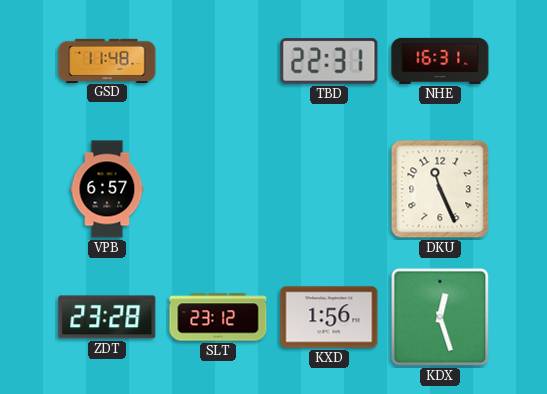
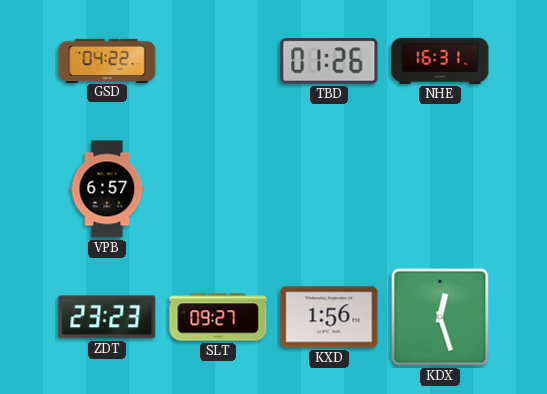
GSD: 11:48 -> 04:22 (107, 60)
TBD: 22:31 -> 01:26 (329, 61)
DKU: 11:26 -> none (440, 189)
ZDT: 23:28 -> 23:23 (107, 317)
SLT: 23:12 -> 09:27 (218, 317)
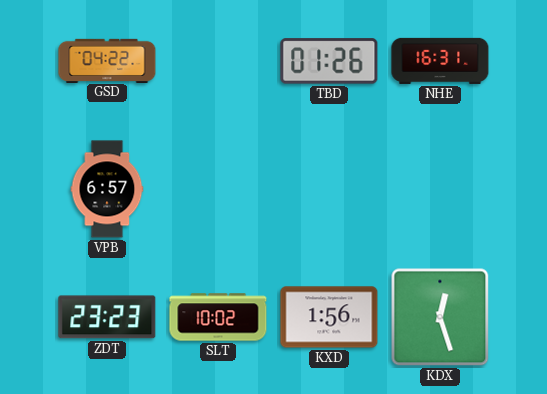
SLT: 09:27 -> 10:02 (218, 317)
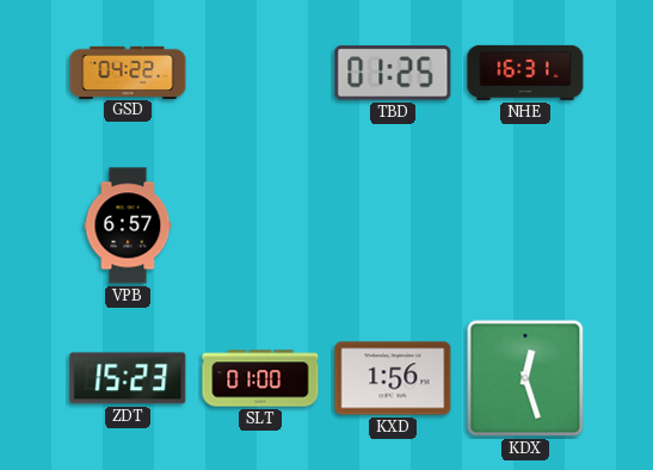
TBD: 01:26 -> 01:25 (393, 73)
ZDT: 23:23 -> 15:23 (128, 378)
SLT: 10:02 -> 01:00 (260, 378)
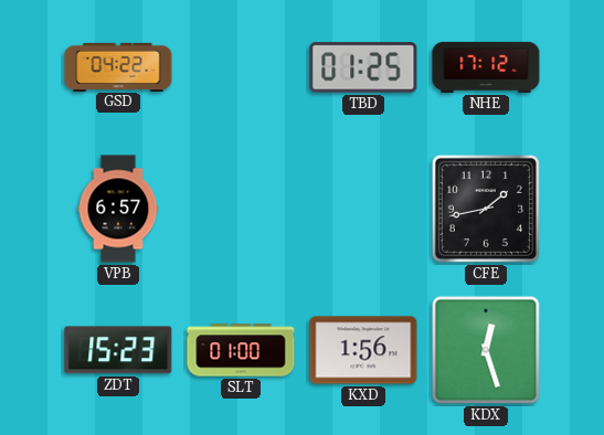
NHE: 16:31 -> 17:12 (486, 67)
CFE: none -> 1:43 (486, 209)
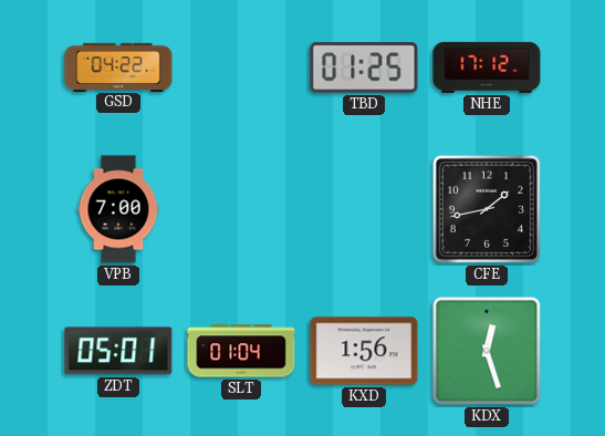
VPB: 6:57 -> 7:00 (118, 209)
ZDT: 15:23 -> 05:01 (118, 351)
SLT: 01:00 -> 01:04 (241, 351)
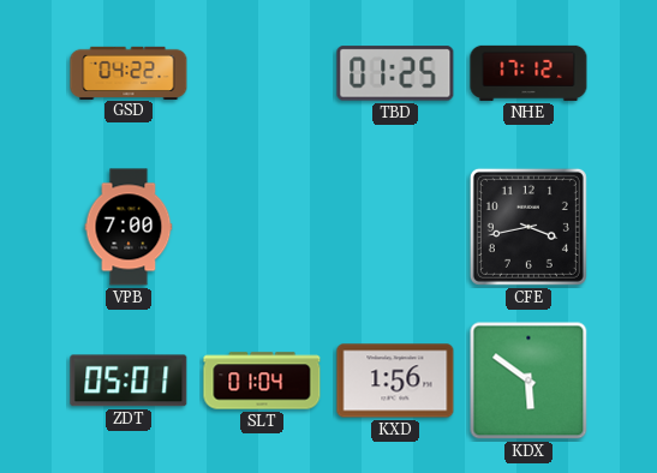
CFE: 1:43 -> 3:43 (528, 227)
KDX: 12:27 -> 5:51 (528, 381)
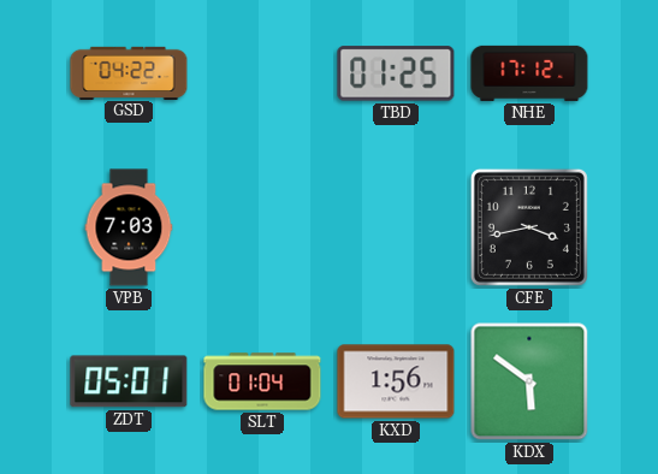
VPB: 7:00 -> 7:03 (129, 227)
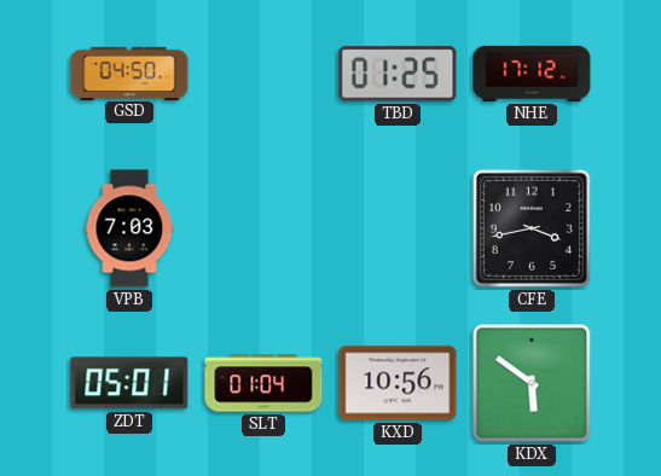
GSD: 04:22 -> 04:50 (129, 72)
KXD: 1:56 -> 10:56 (398, 383)
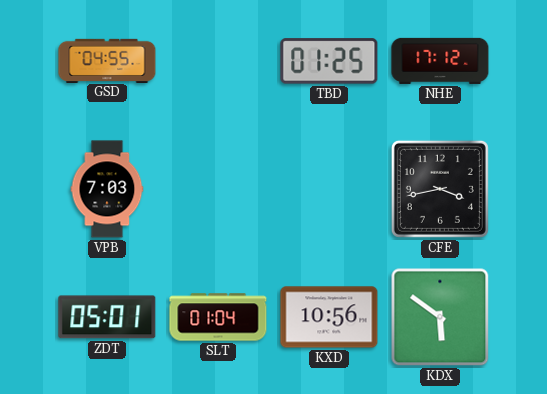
GSD: 04:50 -> 04:55 (107, 60)
